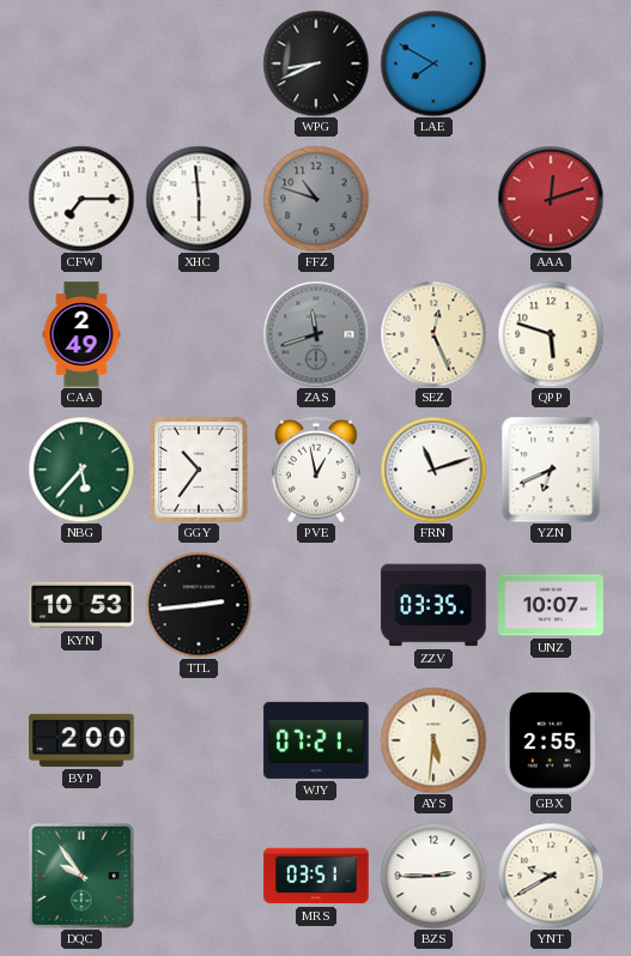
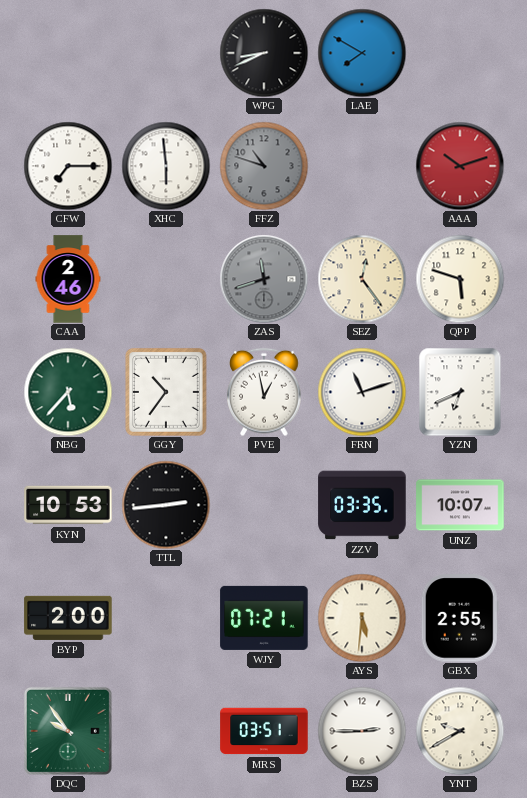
AAA: 12:12 -> 10:12 (460, 166)
CAA: 2:49 -> 2:46 (68, 279)
SEZ: 12:26 -> 12:24 (362, 279)
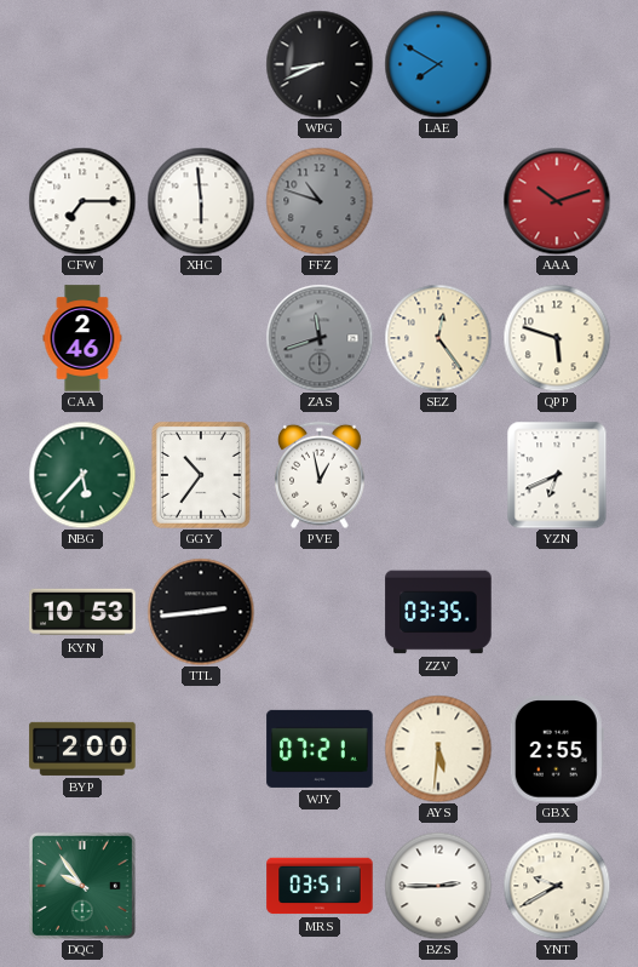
FRN: 11:12 -> none (362, 392)
UNZ: 10:07 -> none (460, 505)
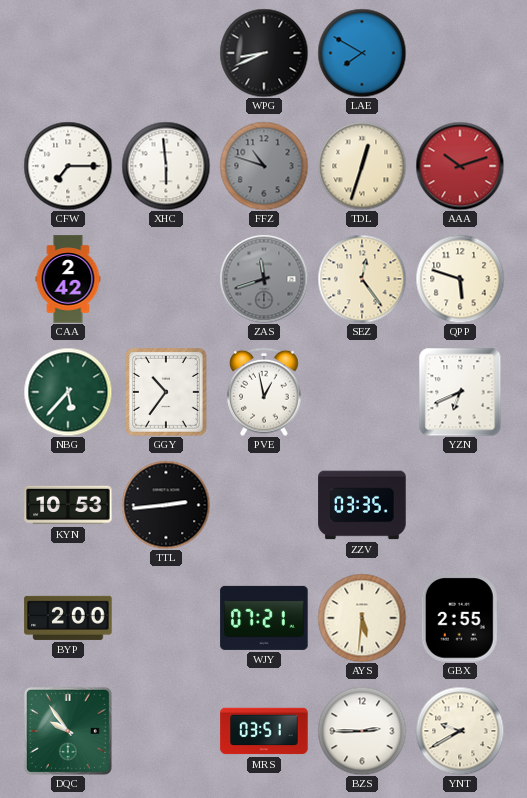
TDL: none -> 12:33 (362, 166)
CAA: 2:46 -> 2:42 (68, 279)
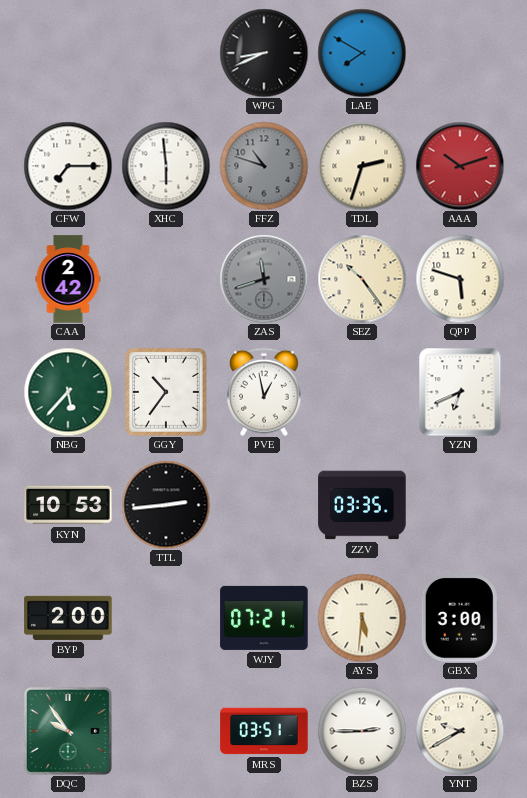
TDL: 12:33 -> 2:33 (362, 166)
SEZ: 12:24 -> 10:24 (362, 279)
GBX: 2:55 -> 3:00 (460, 618)
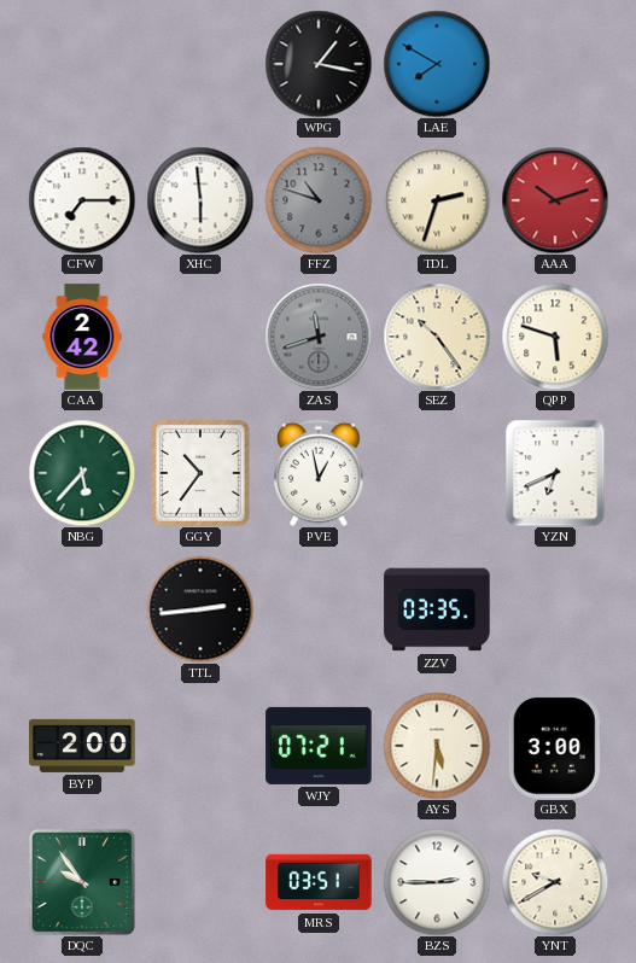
WPG: 8:41 -> 1:17 (319, 64)
KYN: 10:53 -> none (68, 505)
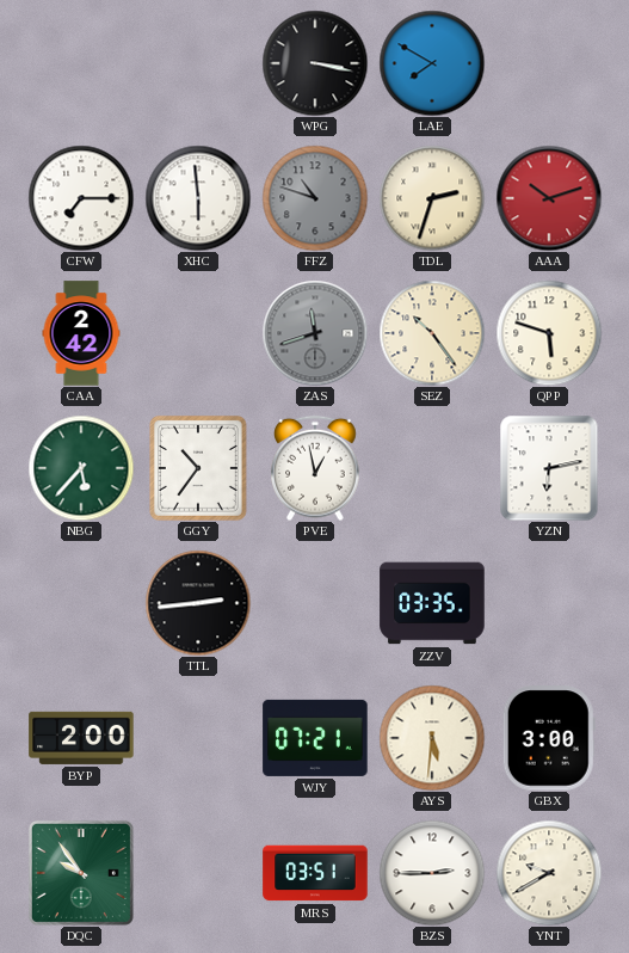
WPG: 1:17 -> 3:17 (315, 63)
YZN: 6:41 -> 6:13 (549, 468)
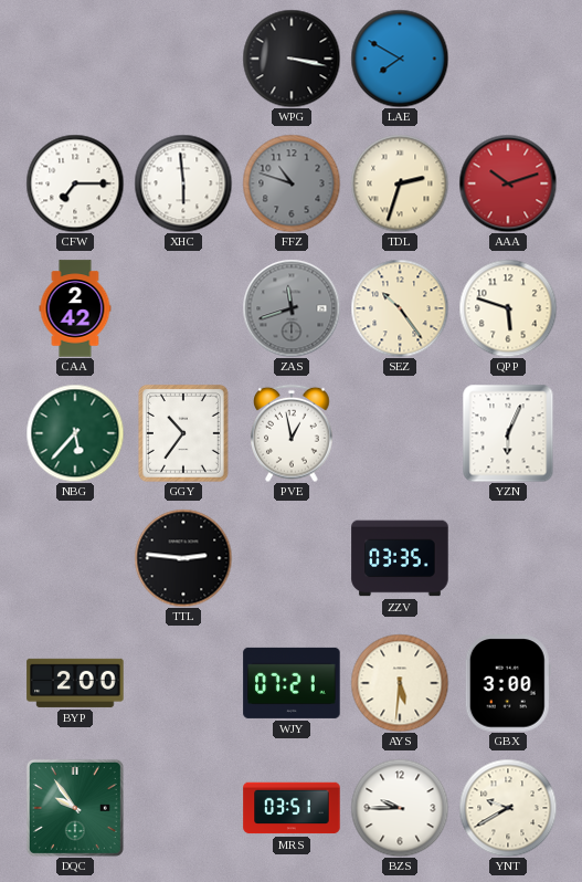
YZN: 6:13 -> 6:04 (508, 433)
TTL: 2:44 -> 2:46 (183, 558)
BZS: 2:45 -> 9:45 (400, 808)
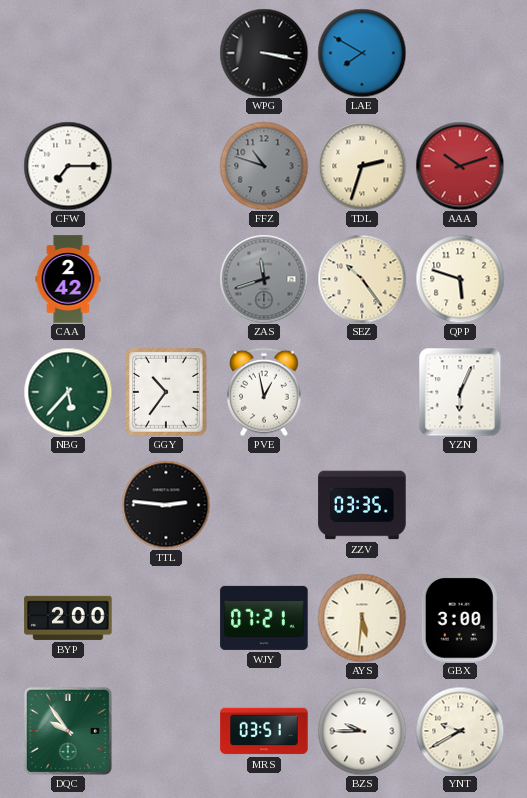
XHC: 5:59 -> none (183, 183)
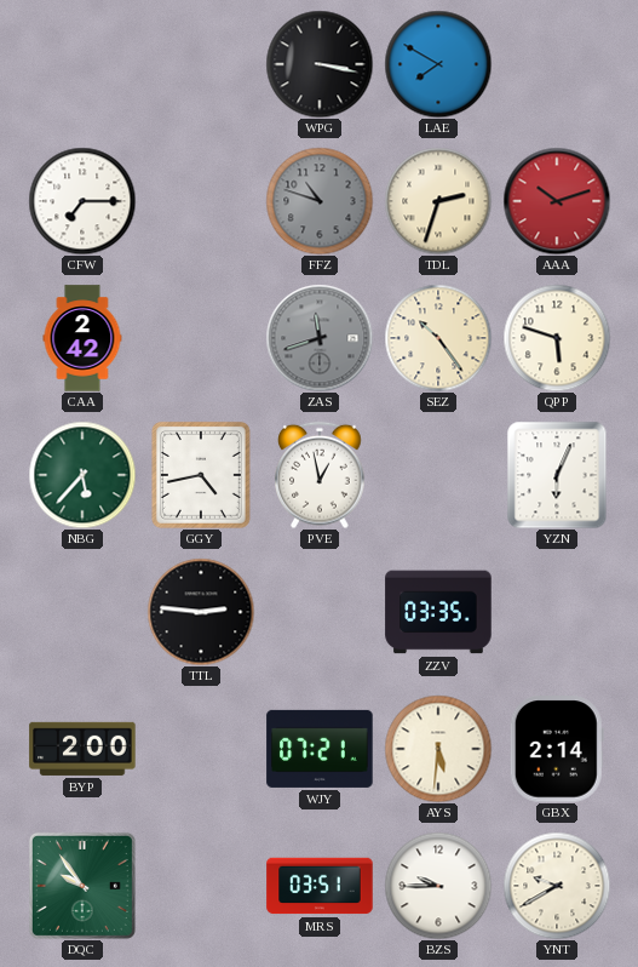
GGY: 10:36 -> 4:43 (201, 475)
GBX: 3:00 -> 2:14 (557, 749)
